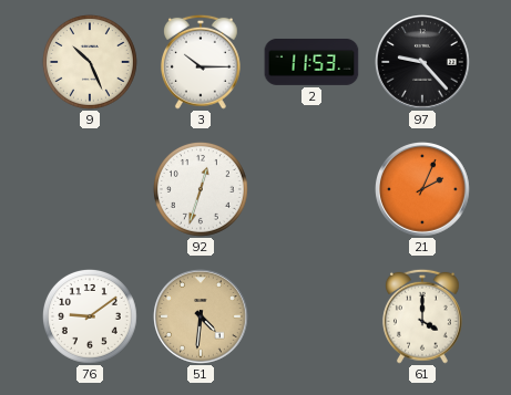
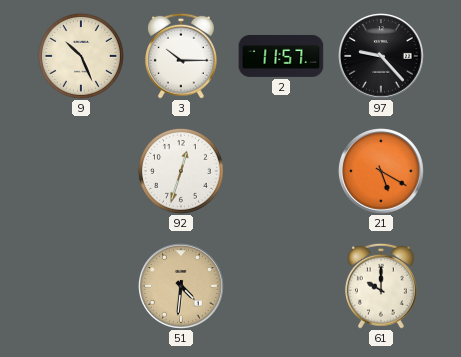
2: 11:53 -> 11:57 (281, 56)
21: 2:04 -> 5:20 (381, 171)
76: 9:09 -> none (90, 316)
61: 4:00 -> 10:00 (381, 286)
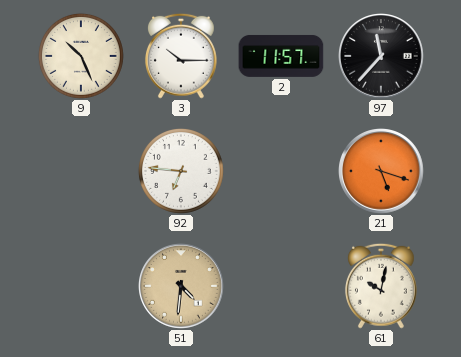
97: 9:23 -> 11:37 (381, 56)
92: 12:33 -> 6:46 (181, 171)
21: 5:20 -> 5:18 (381, 171)
61: 10:00 -> 10:02 (381, 286)
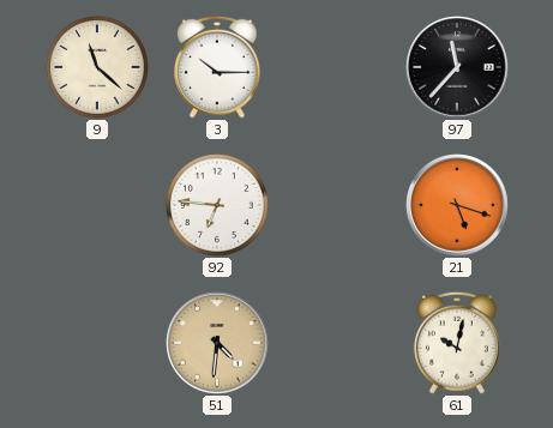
9: 10:26 -> 11:22 (97, 67)
2: 11:57 -> none (281, 56)
